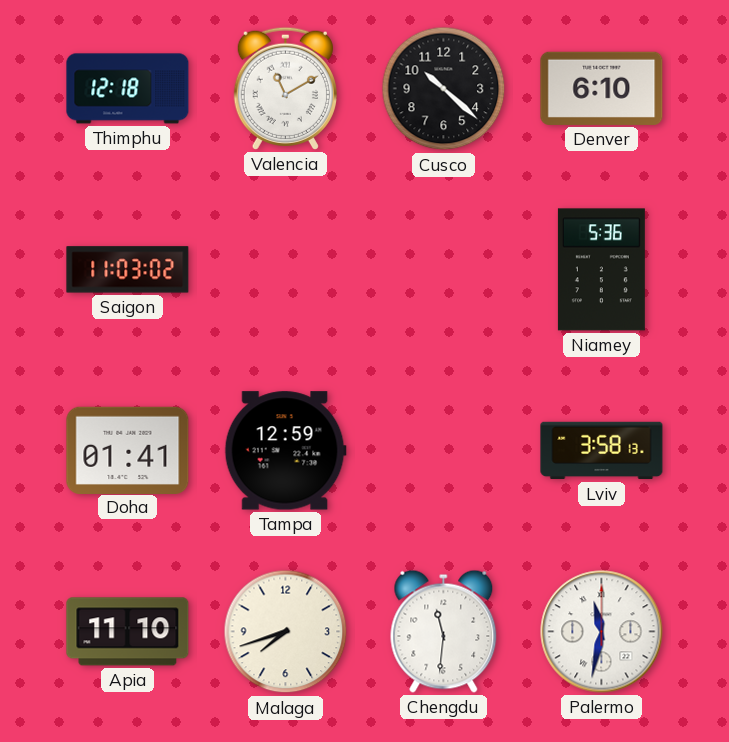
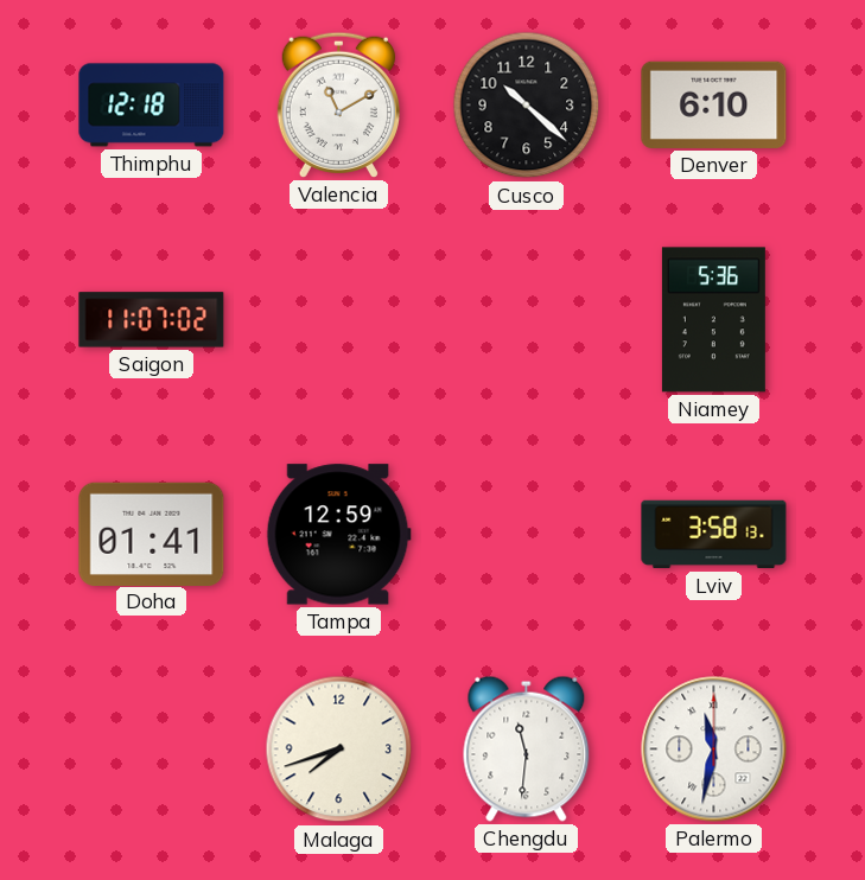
Saigon: 11:03 -> 11:07 (152, 320)
Apia: 11:10 -> none (128, 632)
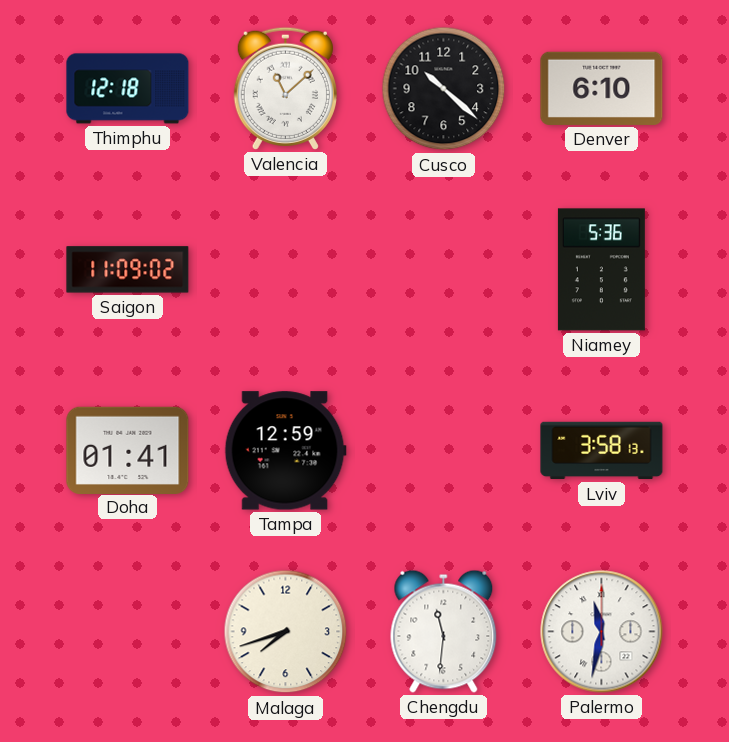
Valencia: 11:10 -> 11:08 (285, 88)
Saigon: 11:07 -> 11:09 (128, 270)
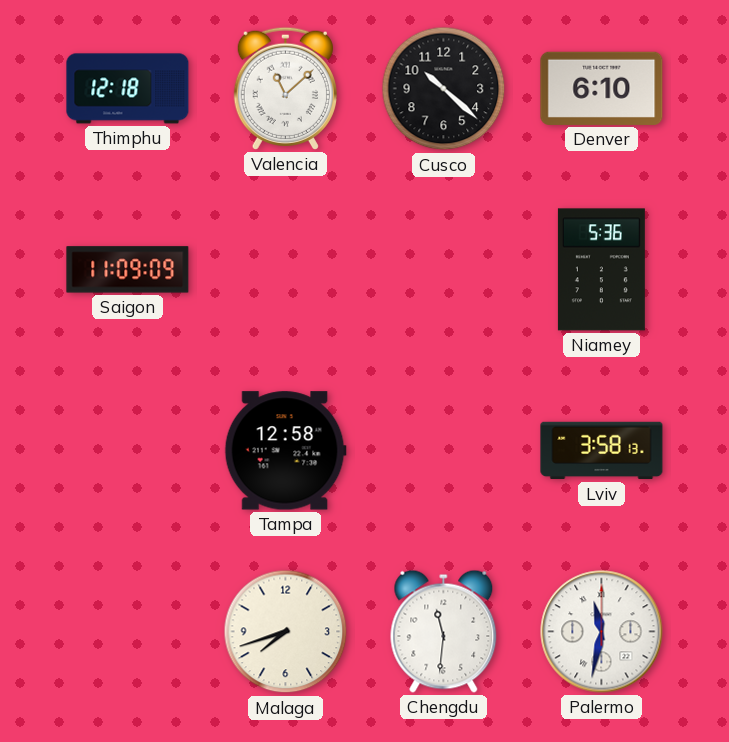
Saigon: 11:09:02 -> 11:09:09 (128, 270)
Doha: 01:41 -> none (128, 450)
Tampa: 12:59 -> 12:58 (285, 451)
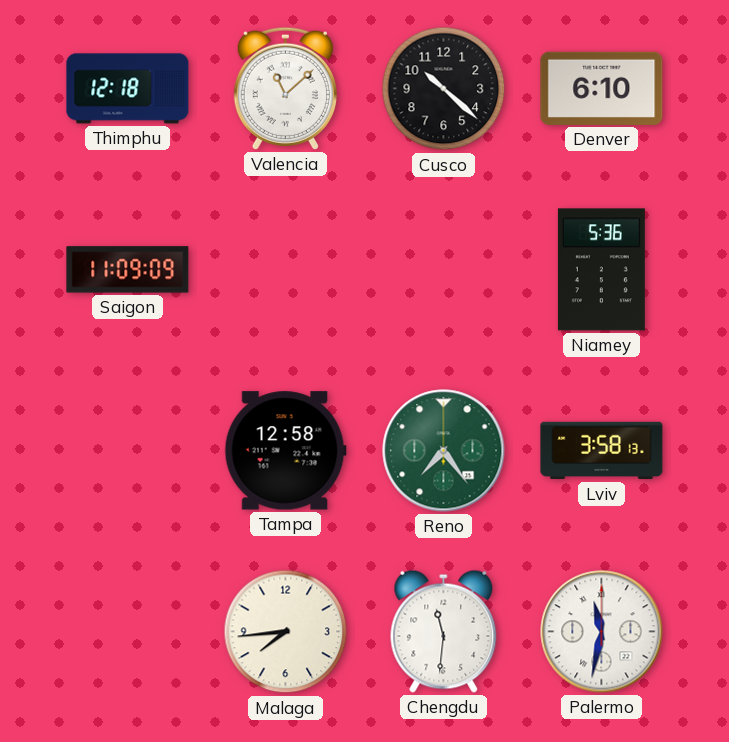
Reno: none -> 7:24 (444, 451)
Malaga: 7:42 -> 7:44 (286, 632)
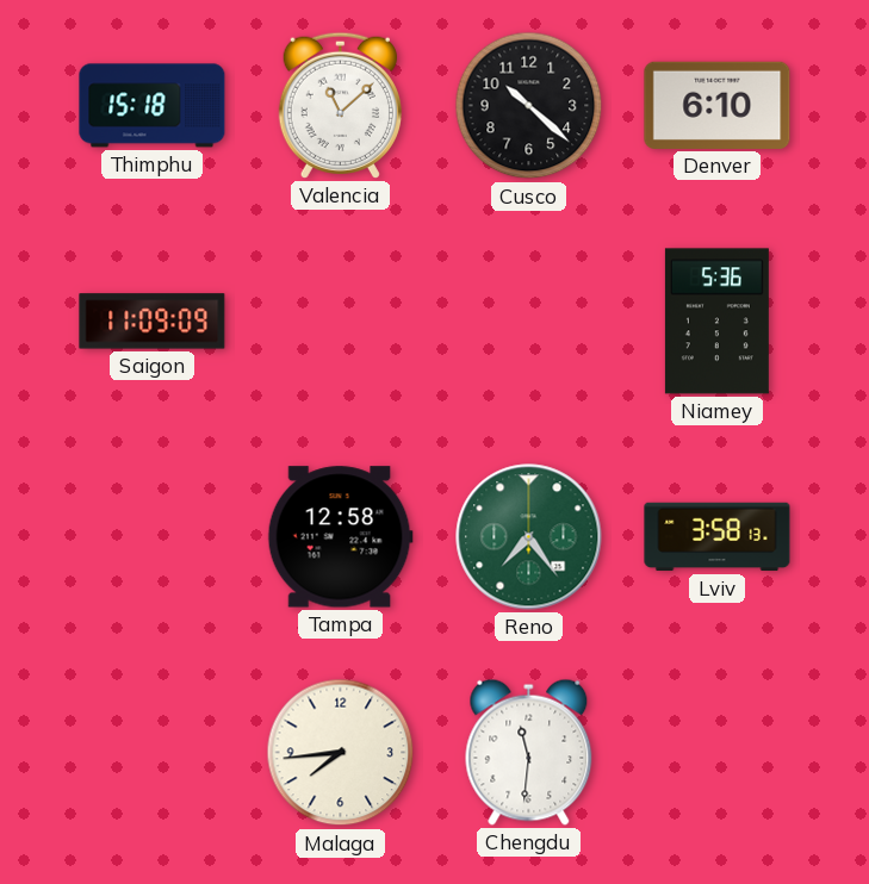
Thimphu: 12:18 -> 15:18 (153, 106)
Palermo: 11:32 -> none (602, 632)
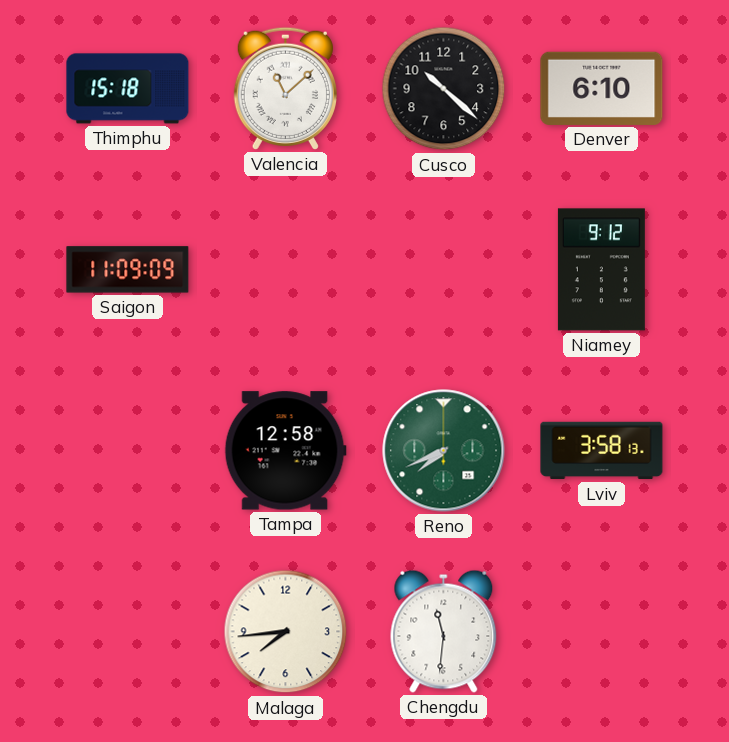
Niamey: 5:36 -> 9:12 (601, 270)
Reno: 7:24 -> 7:41 (444, 451)
